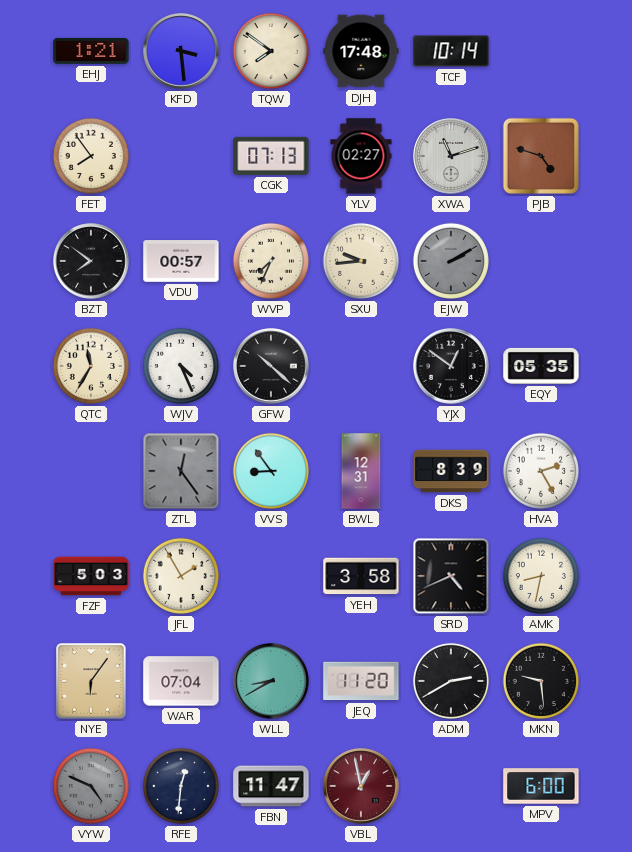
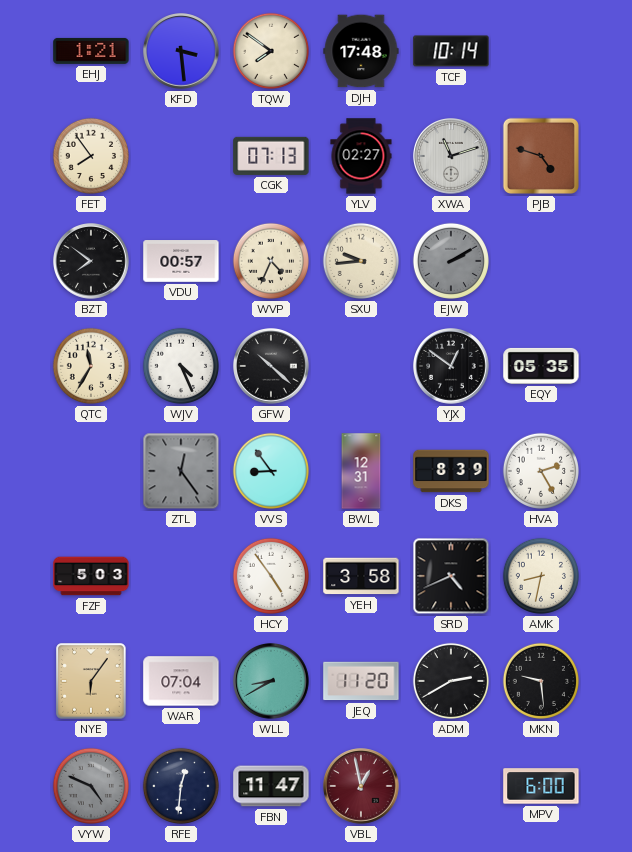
WVP: 7:34 -> 4:34 (271, 261)
JFL: 1:55 -> none (181, 576)
HCY: none -> 4:54 (271, 576)
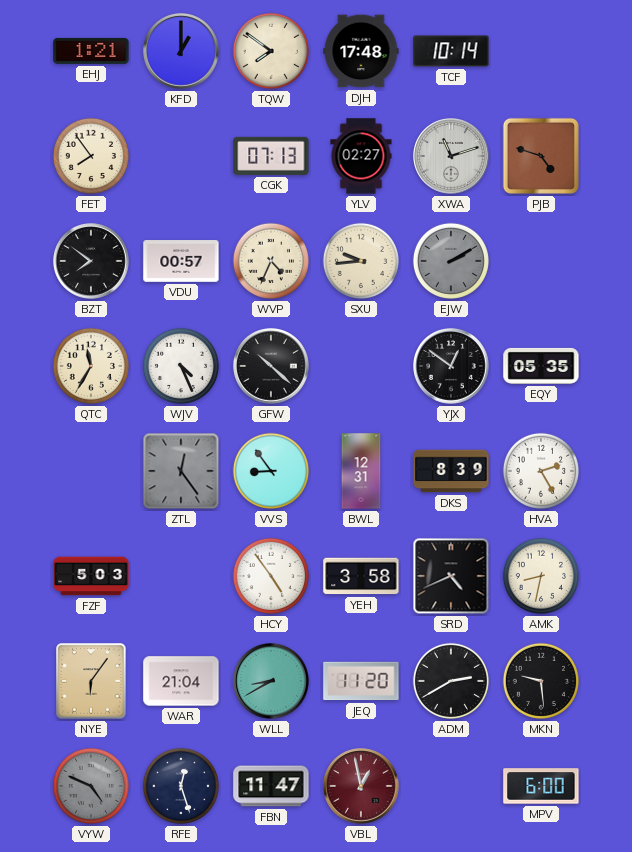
KFD: 3:29 -> 1:00 (182, 52)
WAR: 07:04 -> 21:04 (181, 681)
RFE: 12:31 -> 12:27 (181, 786)
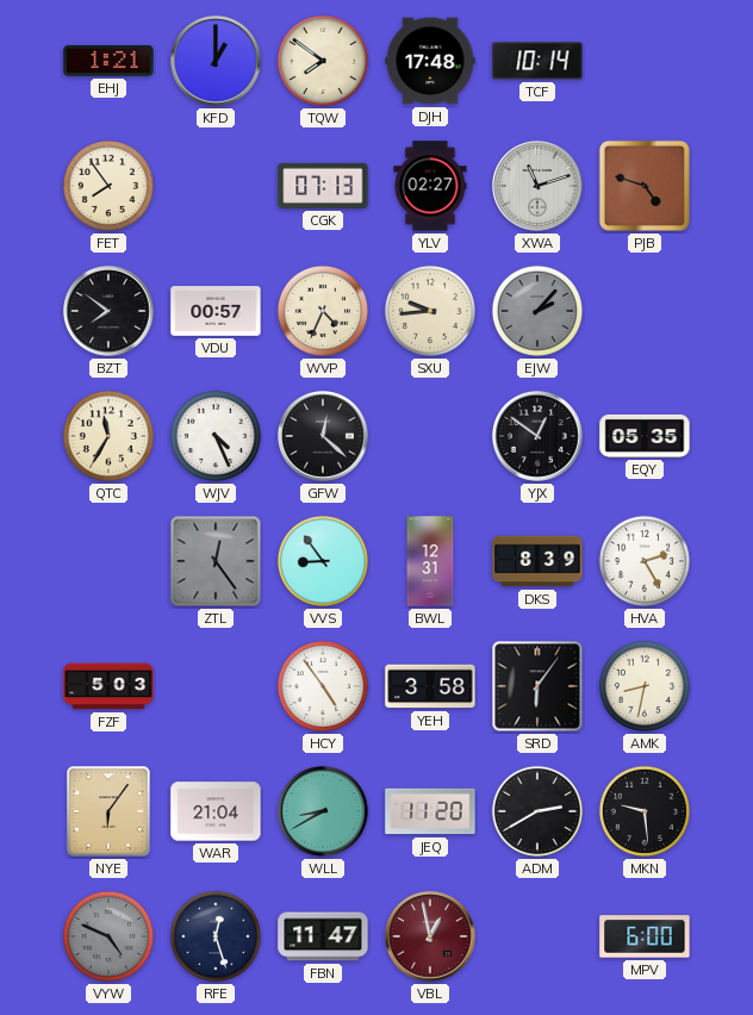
EJW: 2:10 -> 2:07 (537, 311)
GFW: 10:22 -> 12:22 (324, 437)
SRD: 4:41 -> 6:06 (537, 686)
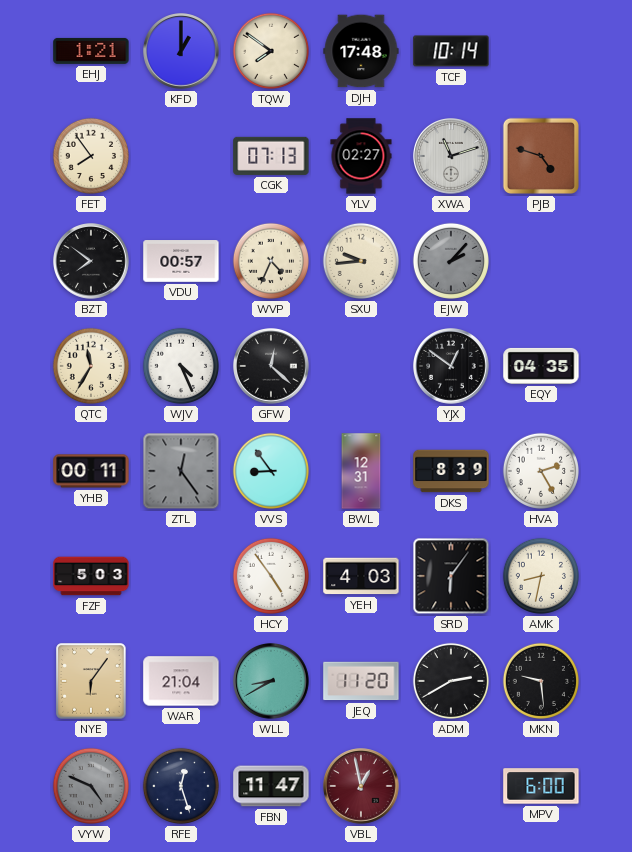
EQY: 05:35 -> 04:35 (541, 366)
YHB: none -> 00:11 (91, 471)
YEH: 3:58 -> 4:03 (361, 576)
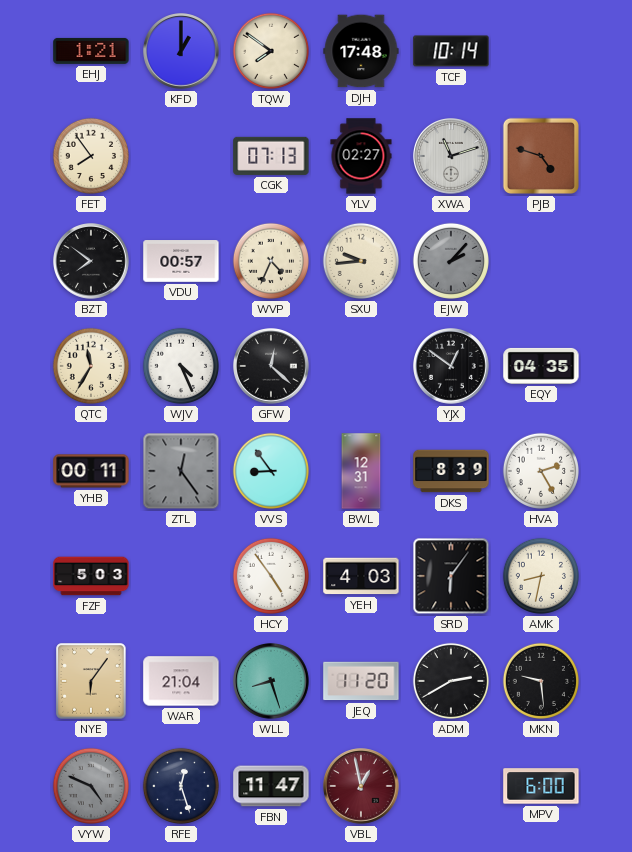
WLL: 8:40 -> 8:27 (272, 682)
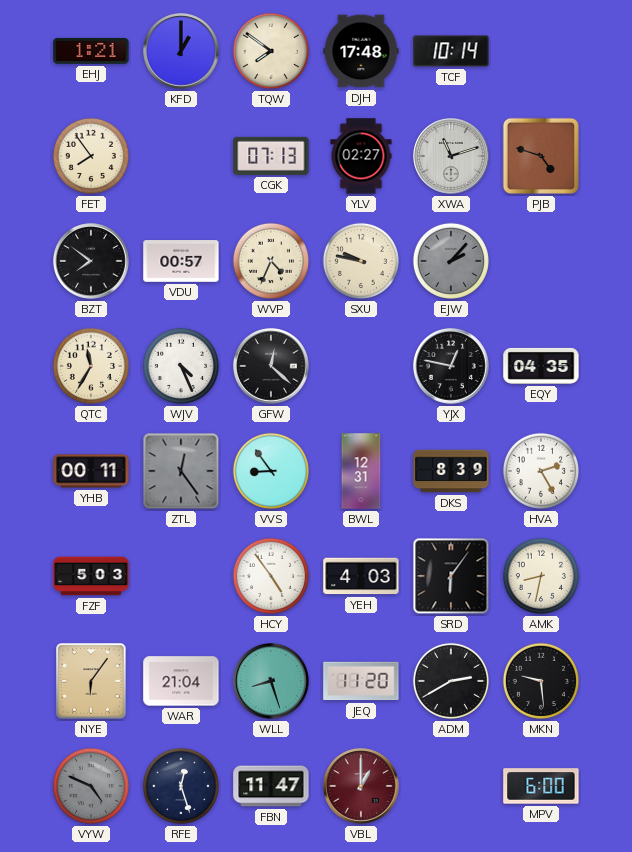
SXU: 9:44 -> 9:47 (361, 261)
YJX: 12:51 -> 12:47 (452, 367)
VBL: 12:58 -> 1:00 (362, 787)
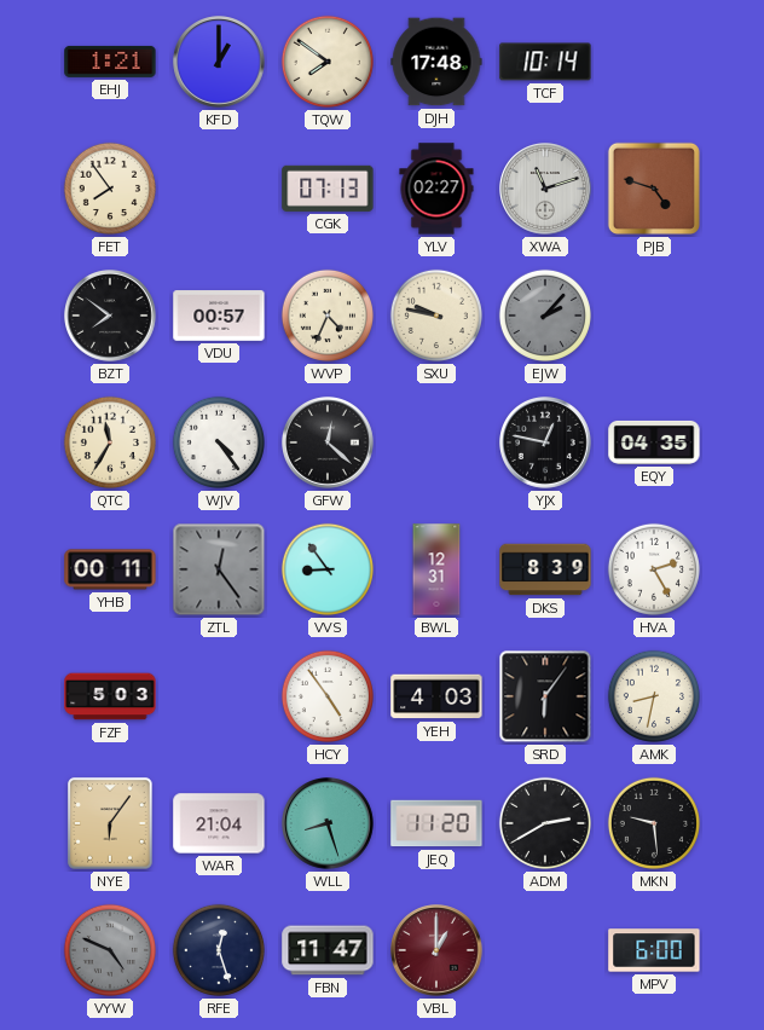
WJV: 4:26 -> 4:24 (219, 442)
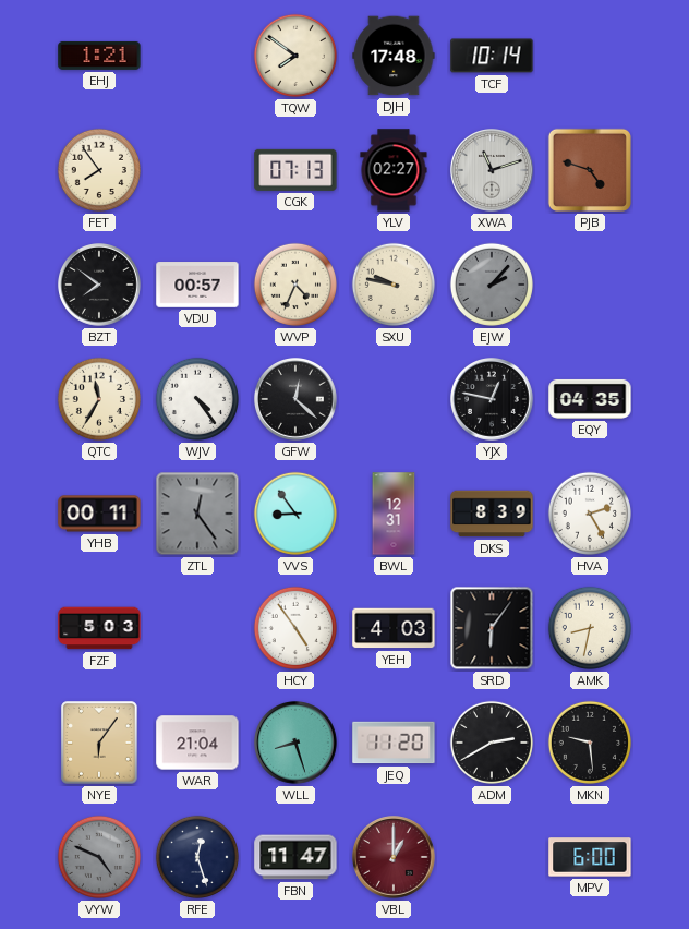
KFD: 1:00 -> none (220, 63)
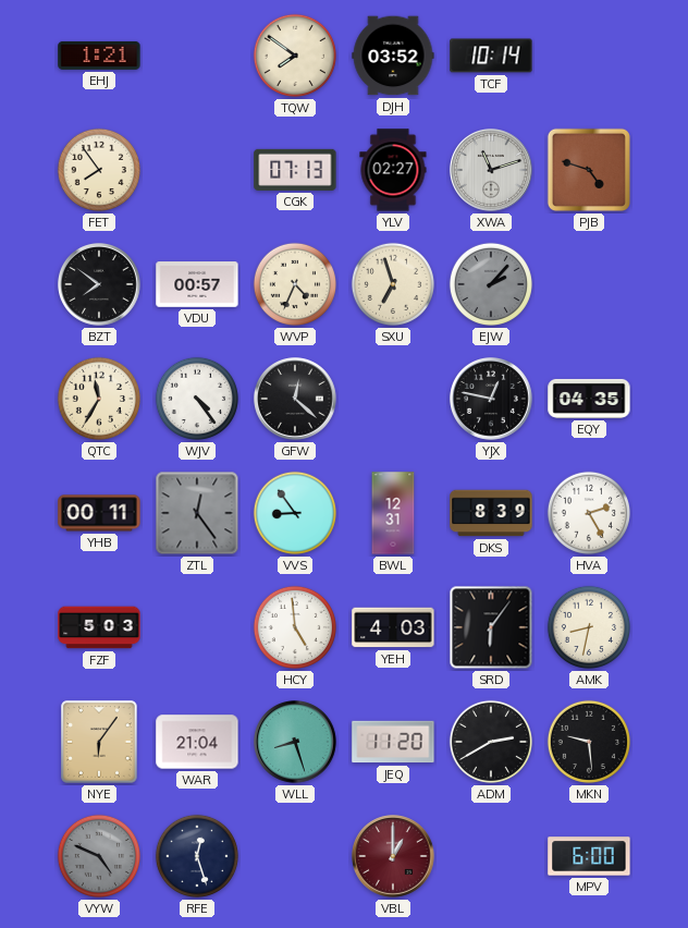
DJH: 17:48 -> 03:52 (393, 56)
SXU: 9:47 -> 6:57 (393, 284)
HCY: 4:54 -> 4:59 (295, 627)
FBN: 11:47 -> none (295, 857)
